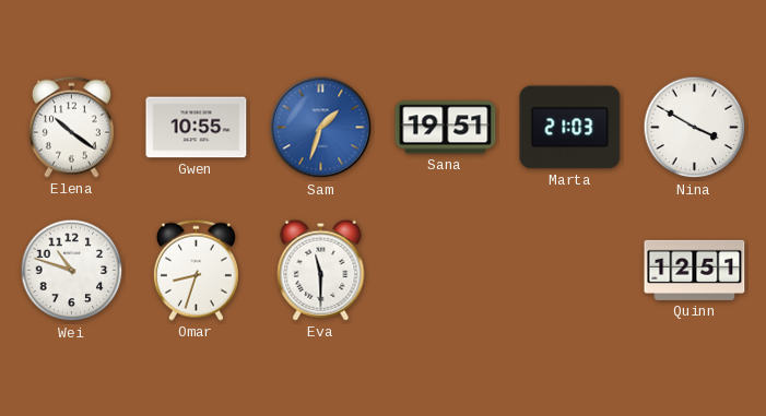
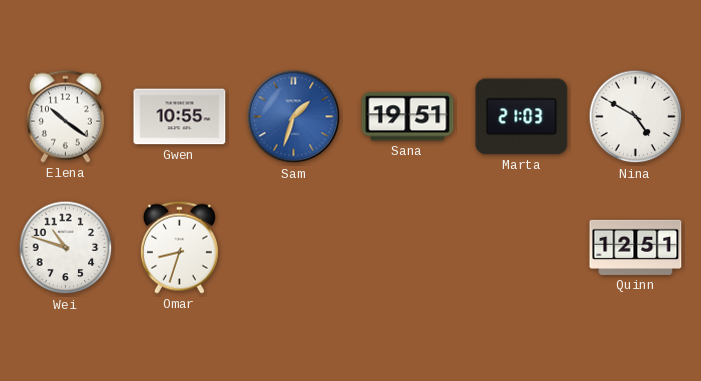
Nina: 3:50 -> 4:50 (636, 117)
Eva: 11:30 -> none (321, 270)
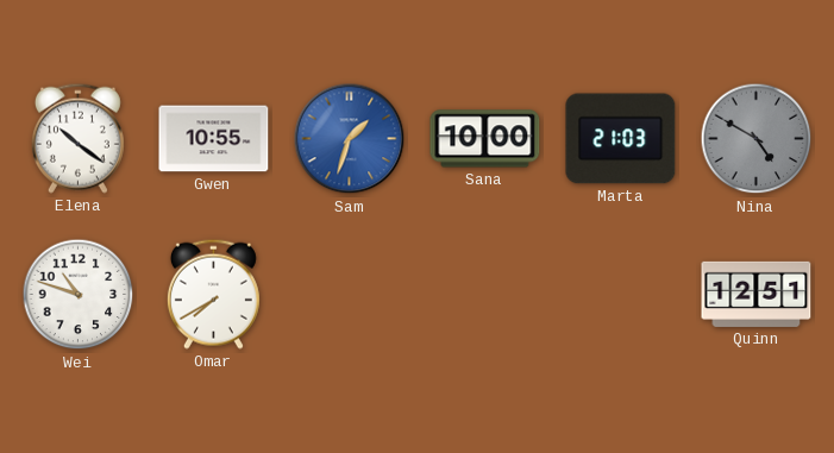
Sana: 19:51 -> 10:00 (485, 139)
Nina dial: white -> grey (757, 139)
Omar: 8:33 -> 7:40 (213, 294)
